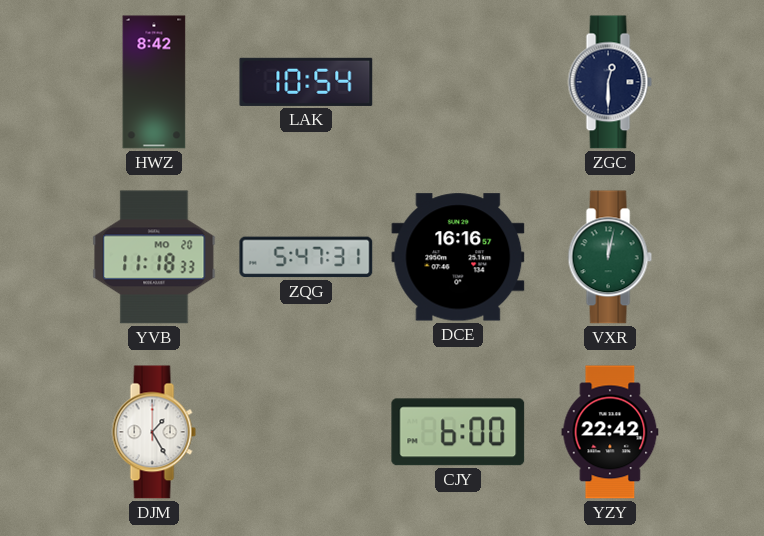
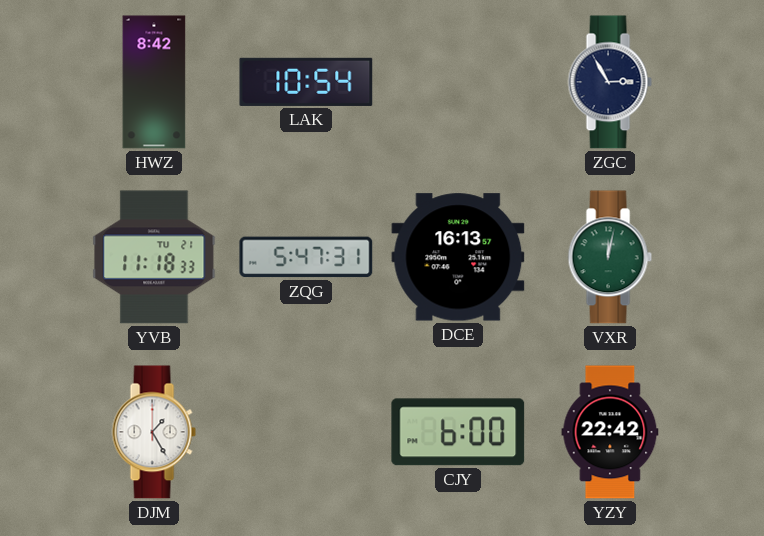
ZGC: 12:30 -> 2:55 (610, 82)
YVB date: MO 20 -> TU 21 (154, 257)
DCE: 16:16 -> 16:13 (458, 257)
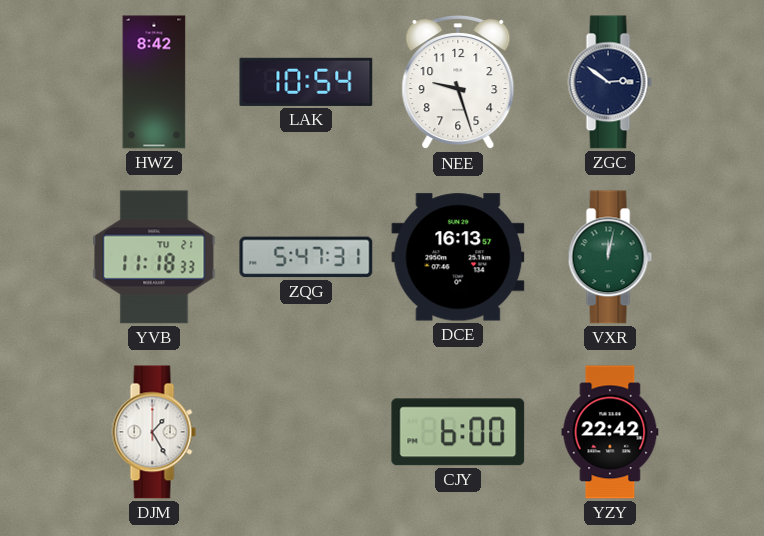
NEE: none -> 9:27 (458, 83)
ZGC: 2:55 -> 2:51 (610, 82)
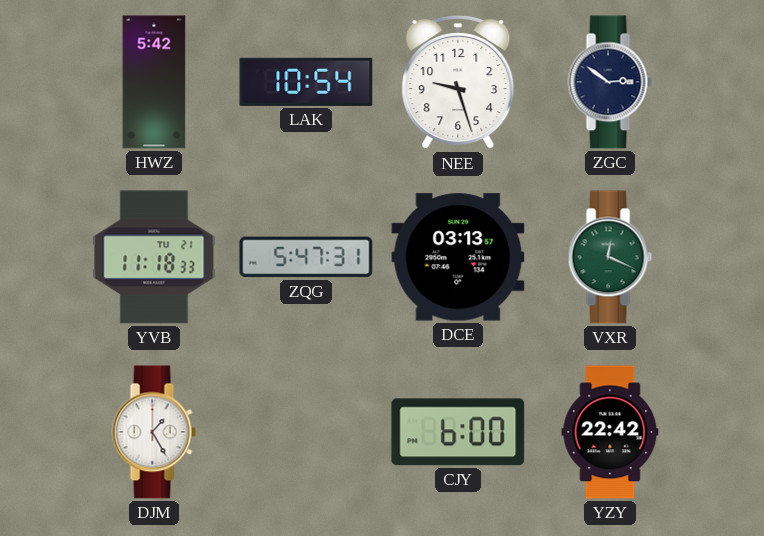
HWZ: 8:42 -> 5:42 (154, 82)
DCE: 16:13 -> 03:13 (458, 257)
VXR: 12:02 -> 12:19 (610, 257)
